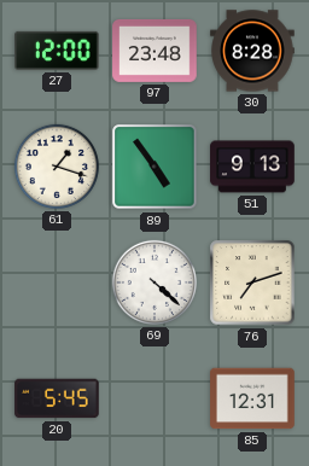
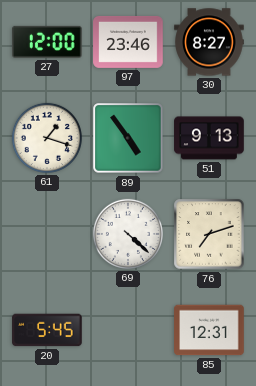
97: 23:48 -> 23:46 (128, 42)
30: 8:28 -> 8:27 (209, 42)
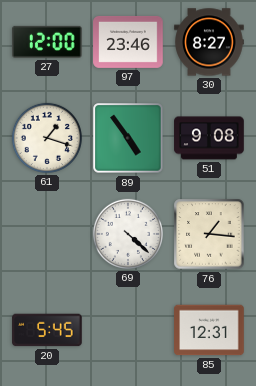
51: 9:13 -> 9:08 (209, 138)
76: 7:12 -> 1:16 (209, 234)
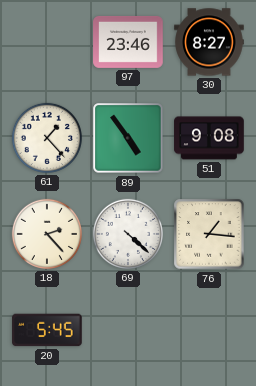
27: 12:00 -> none (48, 42)
61: 1:18 -> 1:23 (47, 138)
18: none -> 2:23 (47, 234)
85: 12:31 -> none (209, 330)
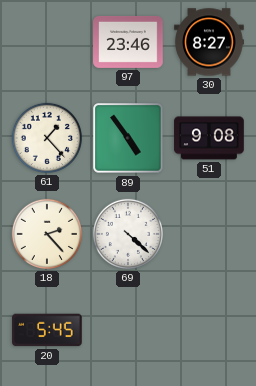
76: 1:16 -> none (209, 234)
